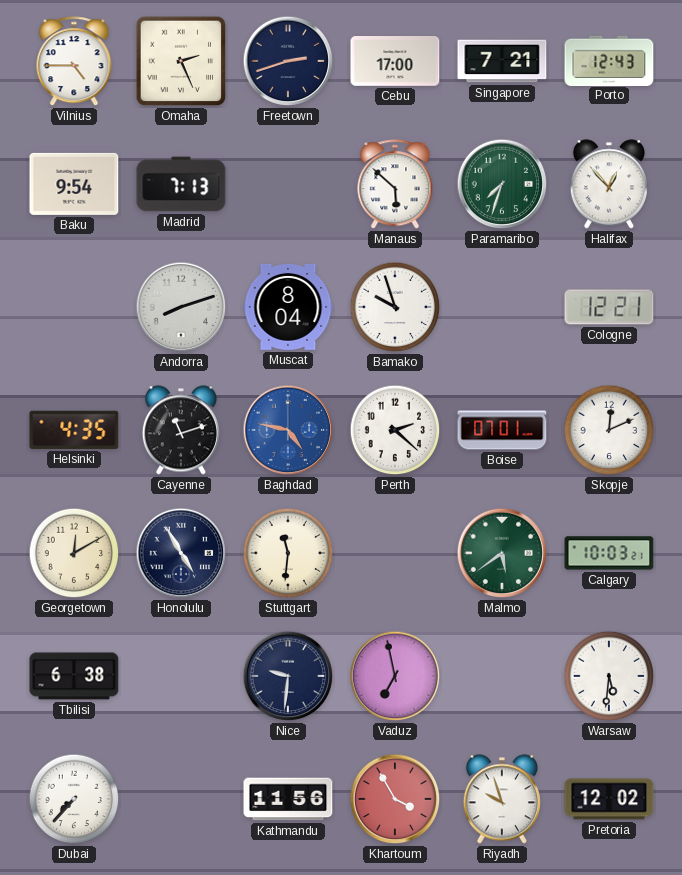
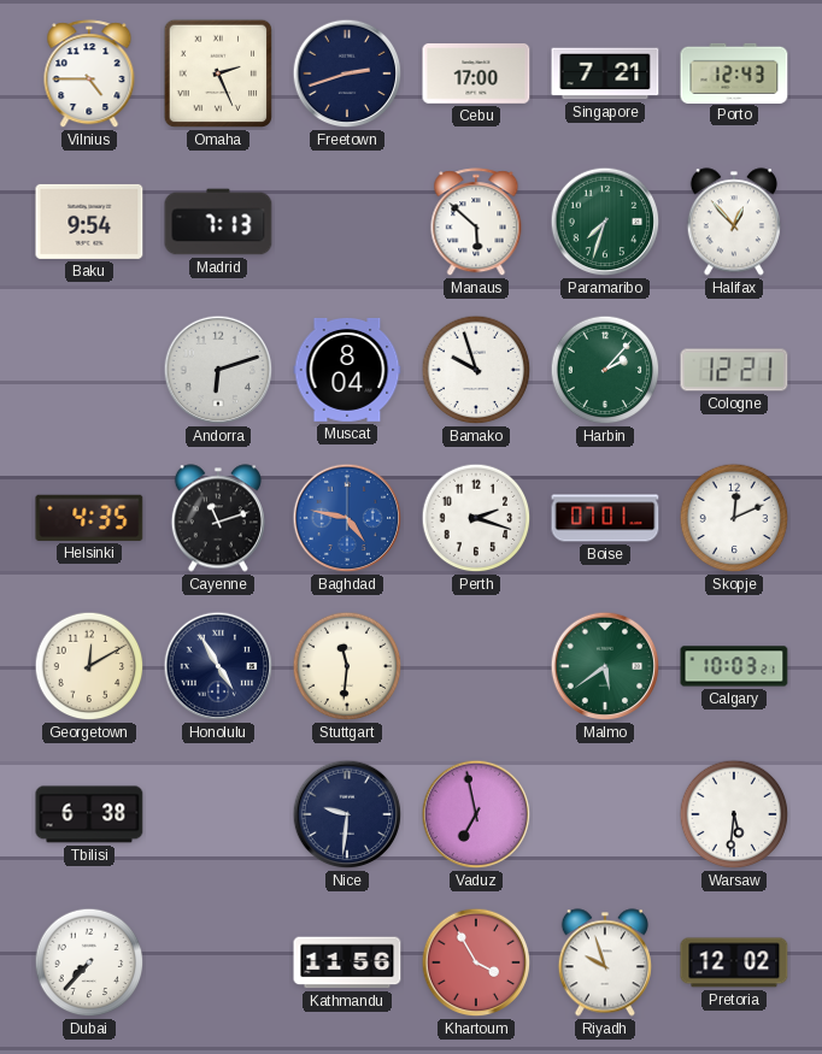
Andorra: 8:12 -> 6:12 (218, 370)
Harbin: none -> 2:07 (605, 370)
Perth: 2:22 -> 2:18 (476, 518)
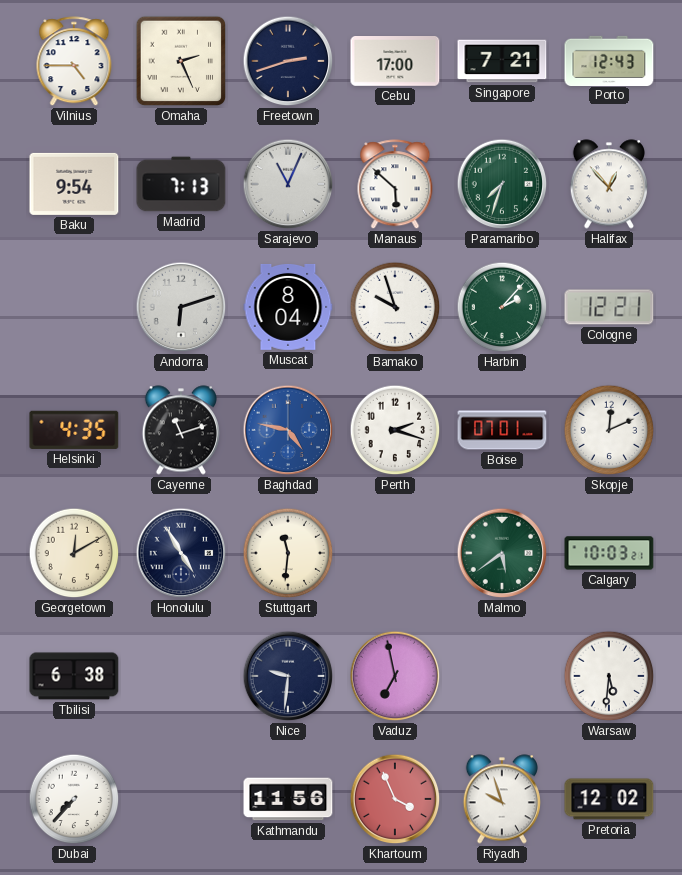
Sarajevo: none -> 11:04 (288, 184)
Khartoum: 3:55 -> 3:56 (395, 799)
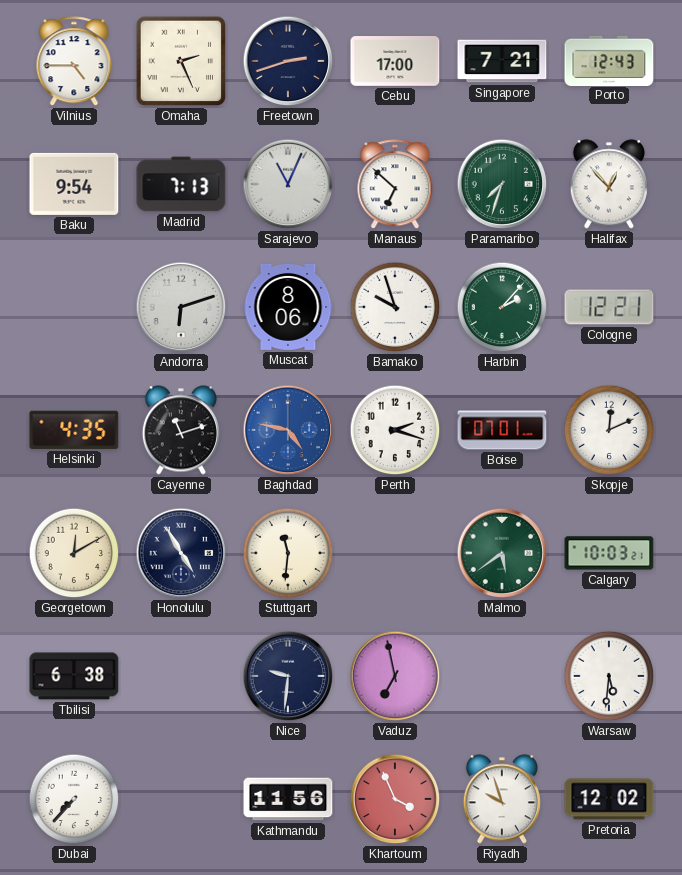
Manaus: 5:52 -> 6:52 (395, 185)
Muscat: 8:04 -> 8:06 (288, 307)
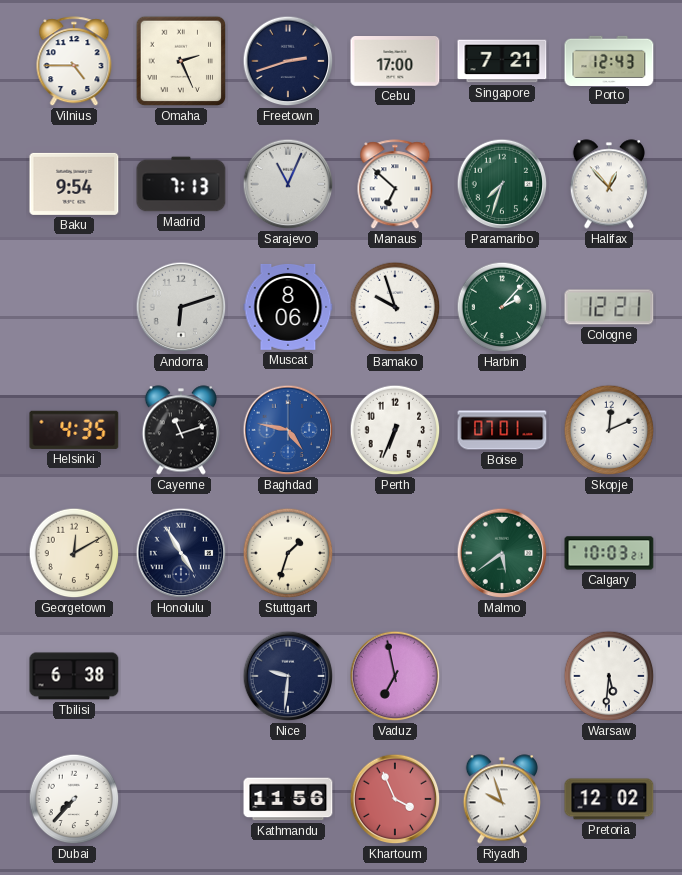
Perth: 2:18 -> 6:34 (395, 430)
Stuttgart: 11:31 -> 1:33 (288, 553)
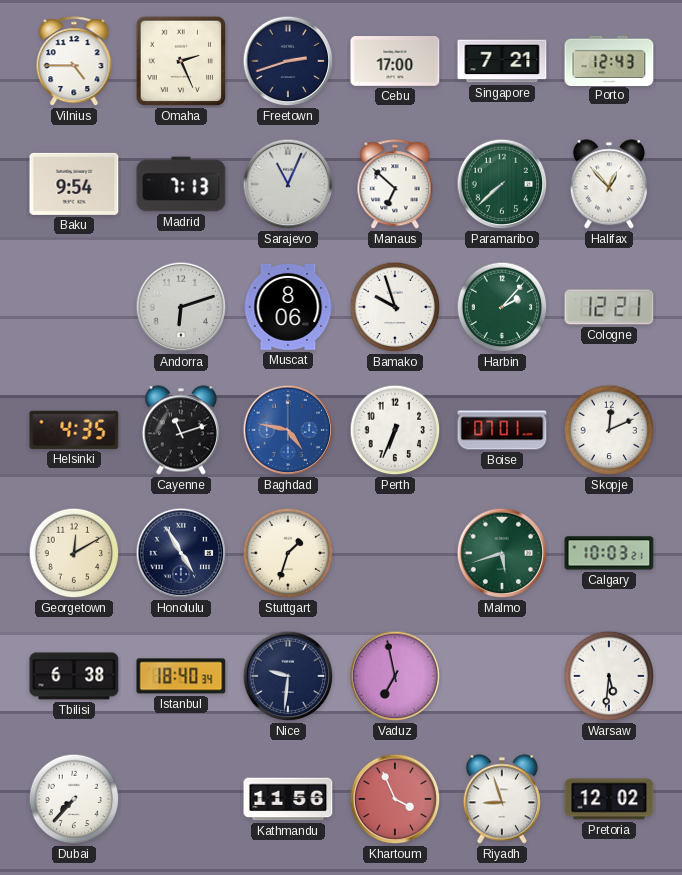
Paramaribo: 7:33 -> 7:38 (502, 184)
Malmo: 5:39 -> 5:42 (502, 553)
Istanbul: none -> 18:40 (181, 676)
Riyadh: 9:57 -> 8:57 (502, 799)
